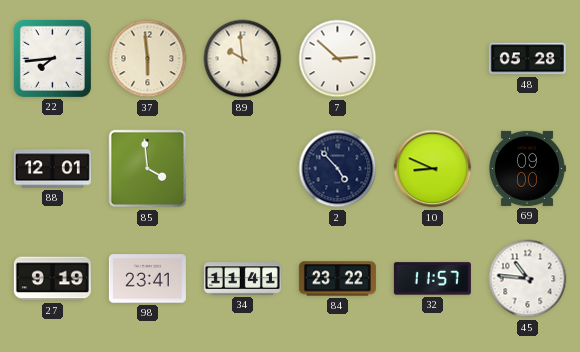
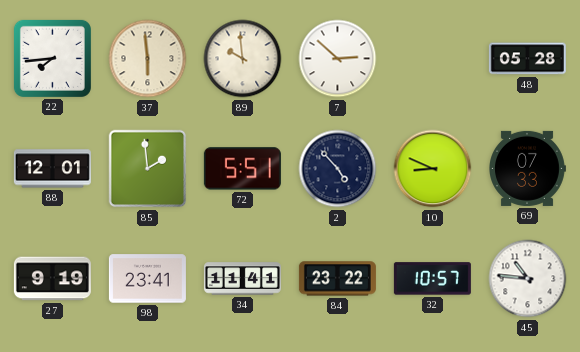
85: 3:59 -> 1:59 (148, 169)
72: none -> 5:51 (242, 169)
69: 09:00 -> 07:33 (527, 168)
32: 11:57 -> 10:57 (432, 279)
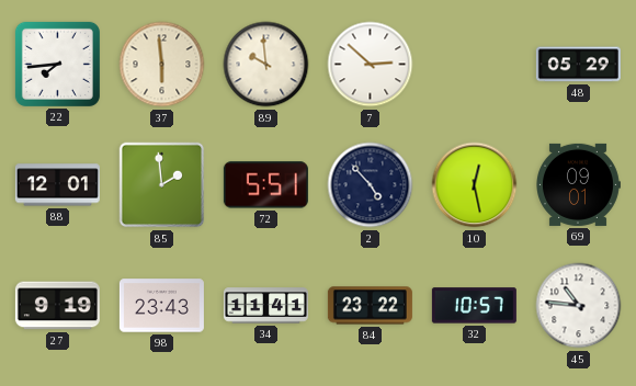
48: 05:28 -> 05:29 (578, 65)
10: 8:49 -> 12:28 (475, 185)
69: 07:33 -> 09:01 (578, 184)
98: 23:41 -> 23:43 (161, 306)
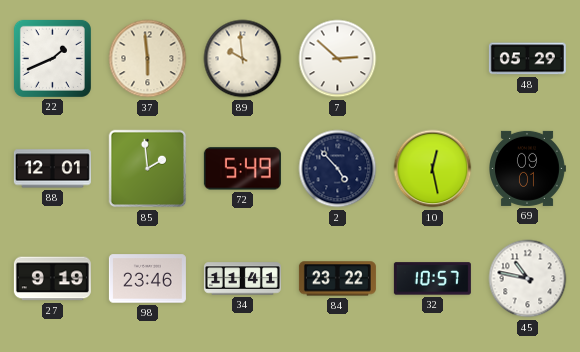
22: 7:44 -> 1:41 (52, 58)
72: 5:51 -> 5:49 (242, 169)
98: 23:43 -> 23:46 (147, 279)
45: 10:46 -> 10:47 (528, 279)
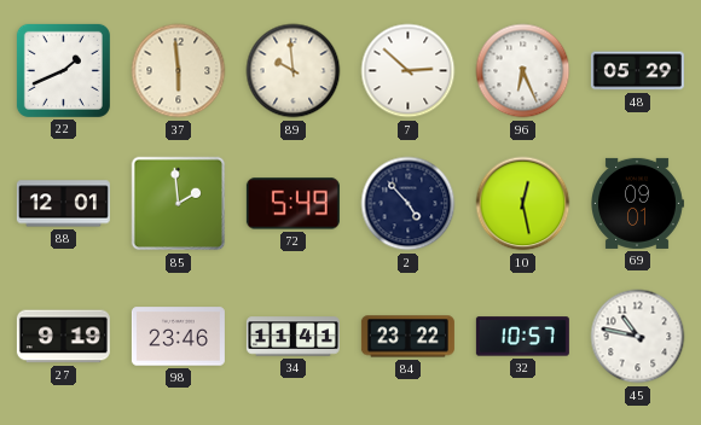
96: none -> 6:26 (523, 71)
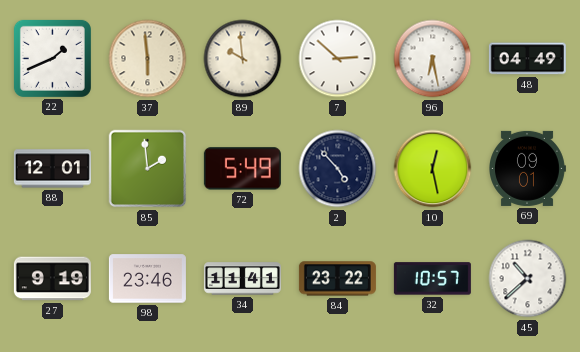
96: 6:26 -> 6:28 (433, 59)
48: 05:29 -> 04:49 (527, 59)
45: 10:47 -> 10:38 (528, 279)
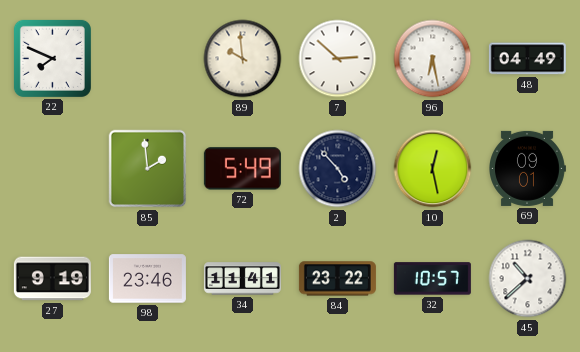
22: 1:41 -> 7:49 (52, 58)
37: 5:59 -> none (148, 59)
88: 12:01 -> none (52, 169)
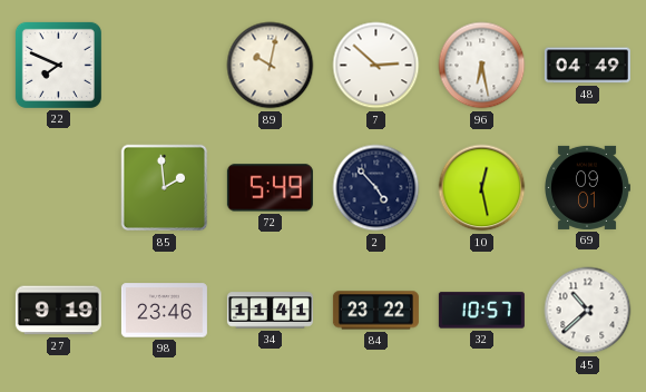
89: 9:59 -> 10:02 (271, 66)
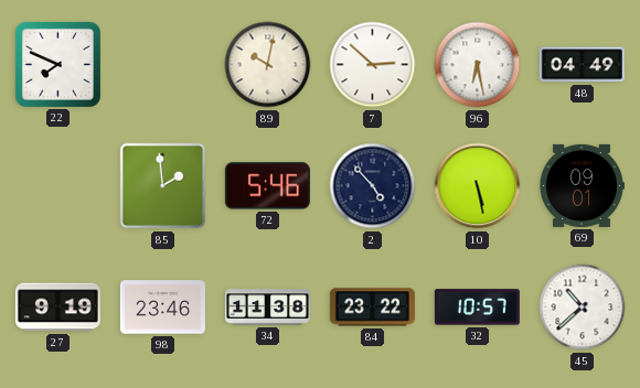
72: 5:49 -> 5:46 (267, 186)
10: 12:28 -> 5:28 (478, 186)
34: 11:41 -> 11:38 (267, 308)
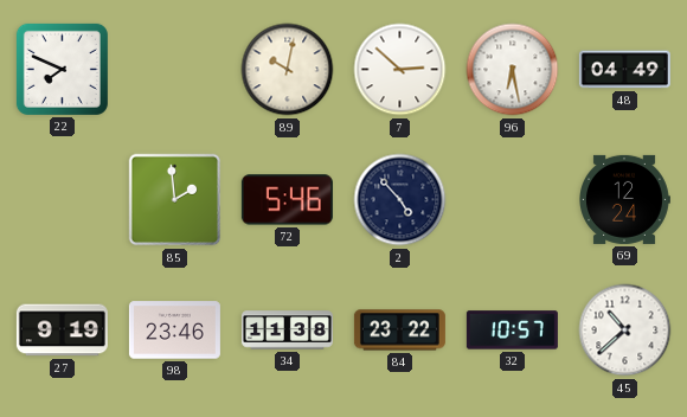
10: 5:28 -> none (478, 186)
69: 09:01 -> 12:24 (624, 199)
